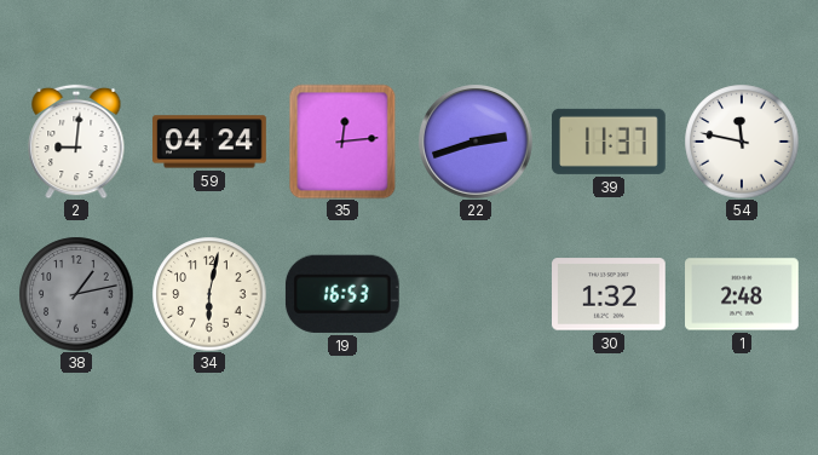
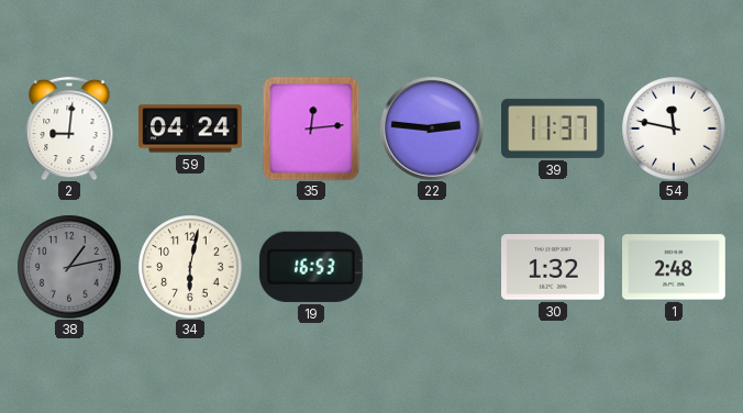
22: 2:42 -> 2:46 (432, 129)
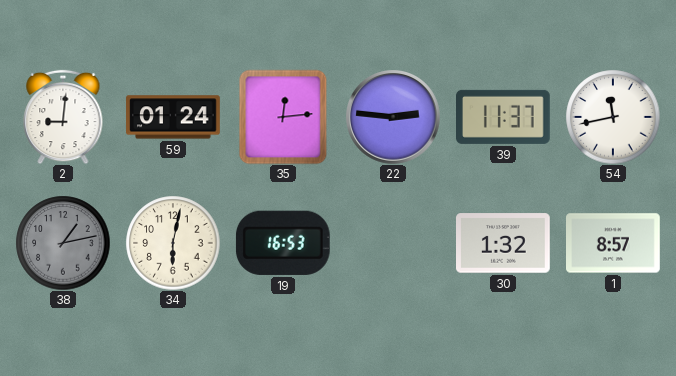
59: 04:24 -> 01:24 (173, 117)
54: 11:47 -> 11:43 (613, 117)
1: 2:48 -> 8:57 (614, 243)
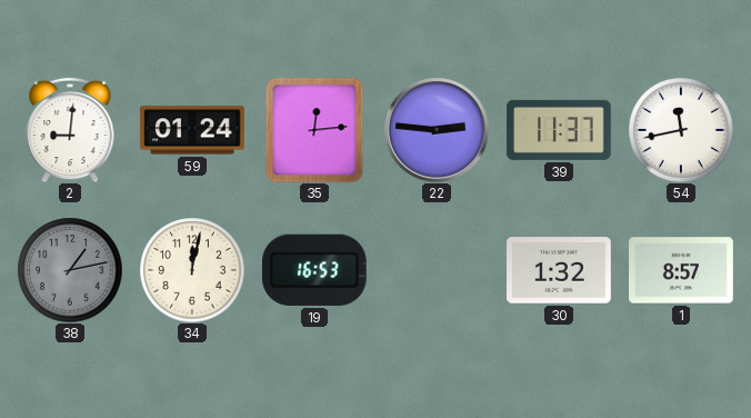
34: 6:02 -> 12:02 (192, 270)
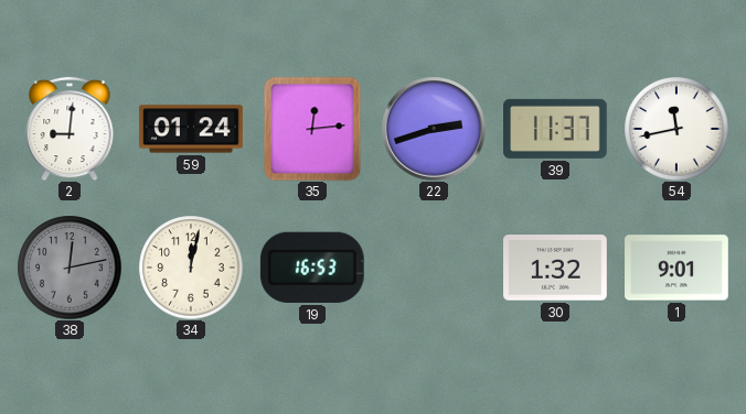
22: 2:46 -> 2:42 (434, 129)
38: 1:13 -> 12:13 (70, 268)
1: 8:57 -> 9:01 (678, 268)
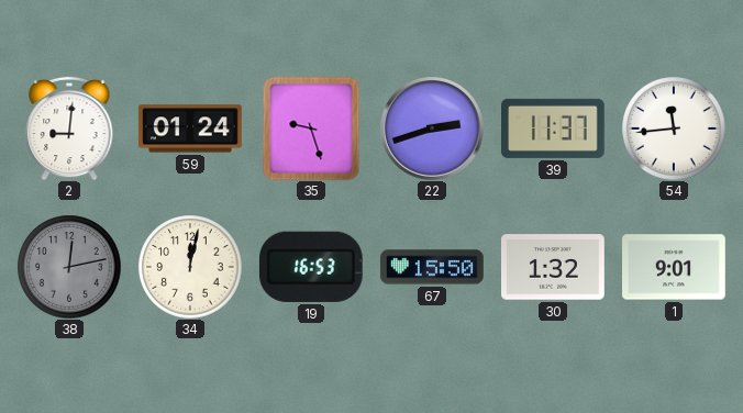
35: 12:14 -> 9:27 (311, 129)
54: 11:43 -> 11:44 (674, 129)
67: none -> 15:50 (433, 267)
